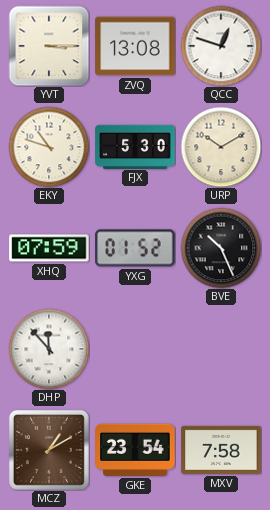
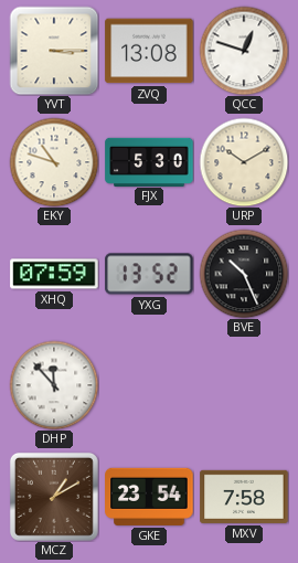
YXG: 01:52 -> 13:52 (149, 274)
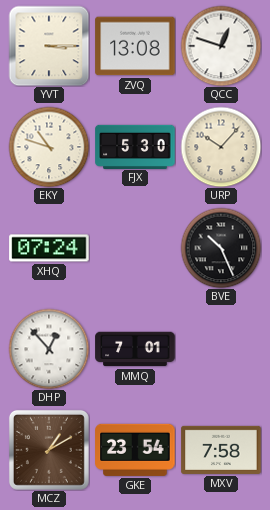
URP: 10:10 -> 10:07 (221, 147)
XHQ: 07:59 -> 07:24 (49, 248)
YXG: 13:52 -> none (149, 274)
DHP: 11:53 -> 12:53 (49, 349)
MMQ: none -> 7:01 (135, 349)
